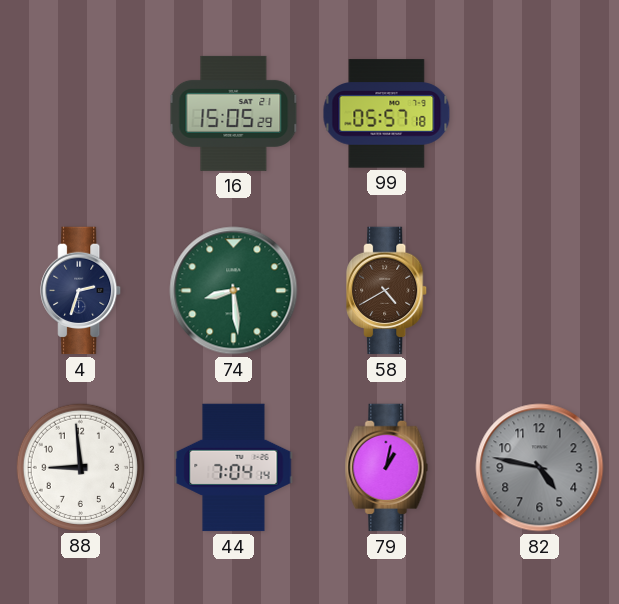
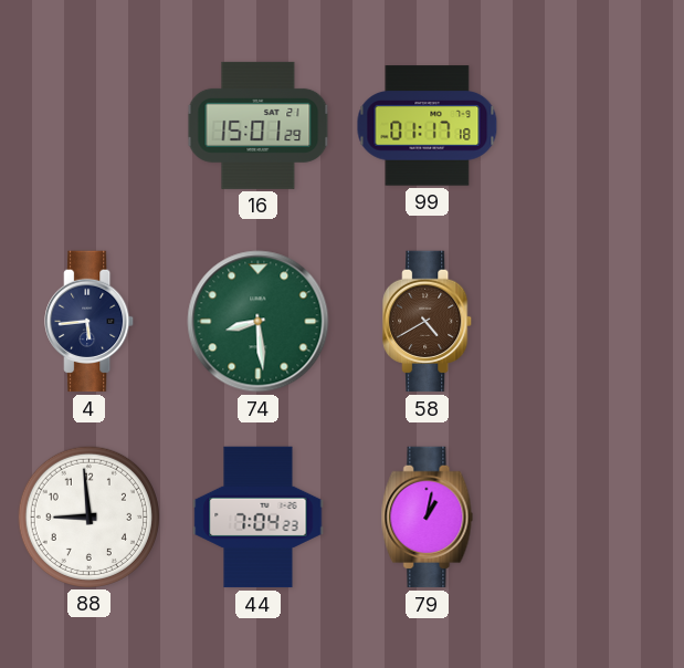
16: 15:05 -> 15:01 (259, 125)
99: 05:57 -> 01:17 (428, 126)
4: 2:33 -> 5:44 (90, 322)
44: 7:04:14 -> 7:04:23 (259, 518)
82: 4:47 -> none (540, 468)
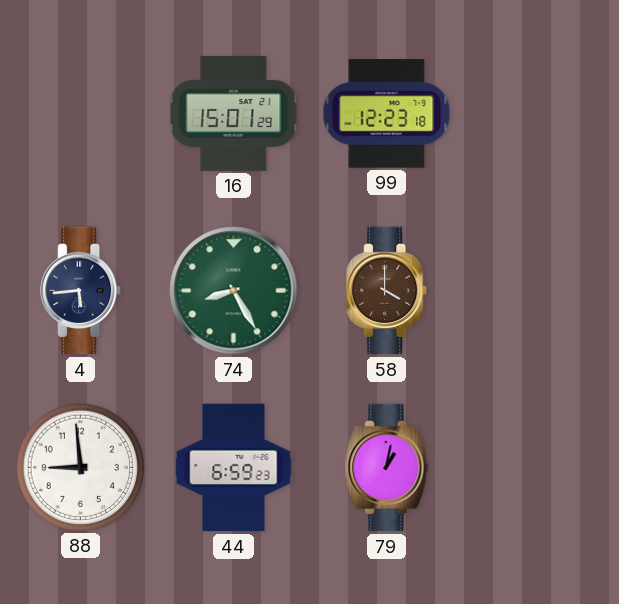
99: 01:17 -> 12:23 (387, 114)
74: 8:29 -> 8:25 (234, 291)
58: 4:40 -> 4:00 (387, 291)
44: 7:04 -> 6:59 (234, 468)
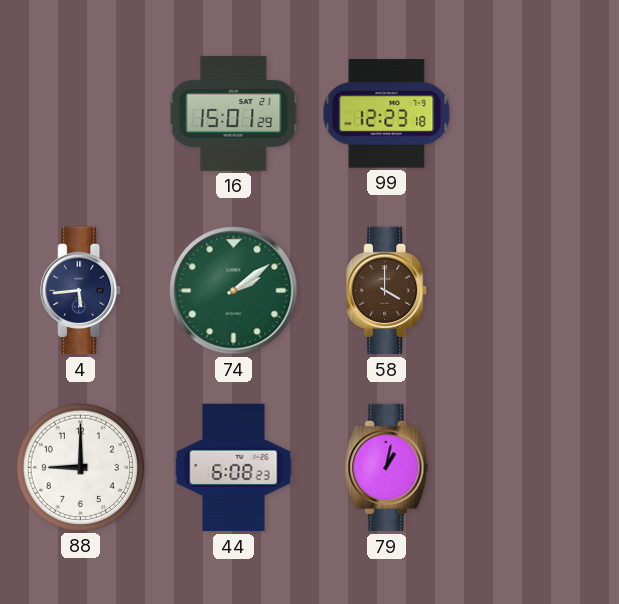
74: 8:25 -> 2:09 (234, 291)
88: 8:59 -> 9:00 (80, 467)
44: 6:59 -> 6:08 (234, 468)
